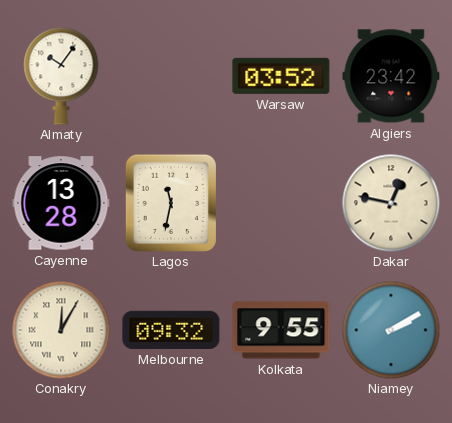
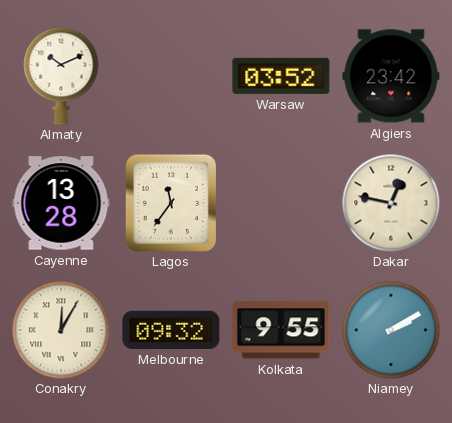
Almaty: 10:06 -> 10:11 (61, 76)
Lagos: 11:32 -> 11:36 (171, 202)
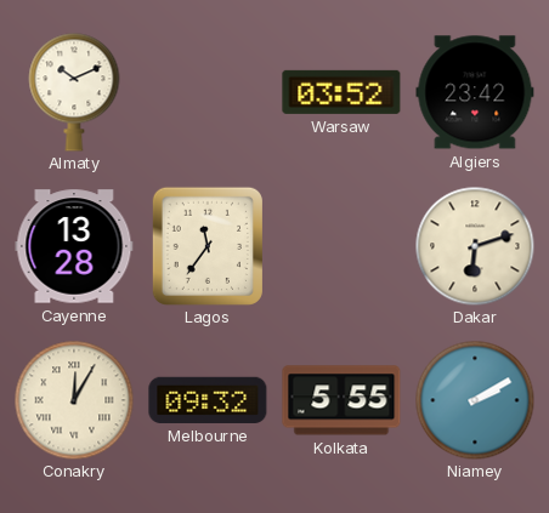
Dakar: 12:47 -> 6:12 (475, 246)
Kolkata: 9:55 -> 5:55 (341, 400)
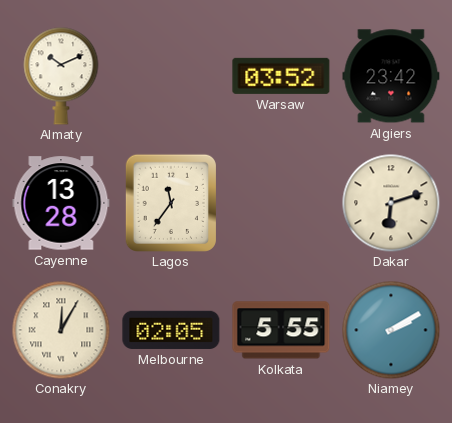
Melbourne: 09:32 -> 02:05 (171, 330)
